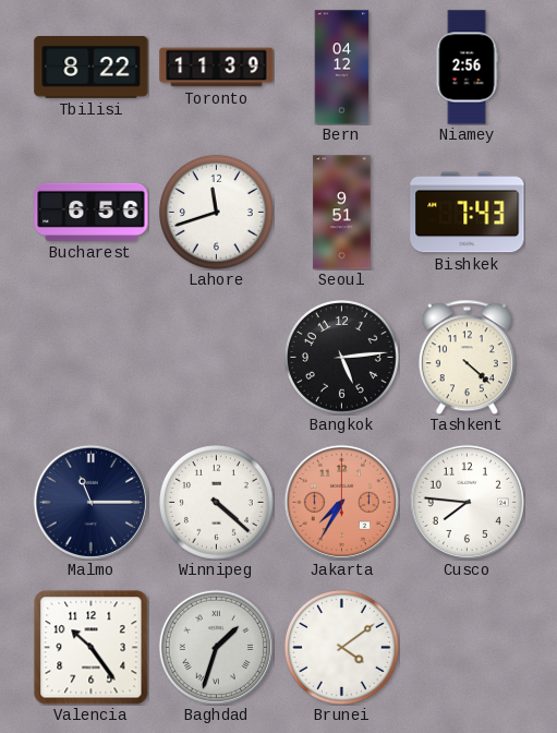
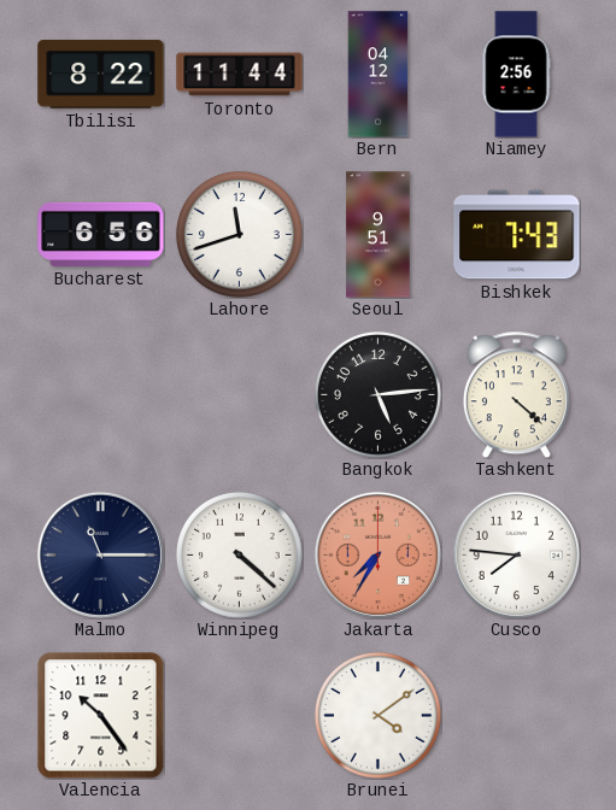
Toronto: 11:39 -> 11:44 (240, 75)
Baghdad: 1:33 -> none (216, 647)
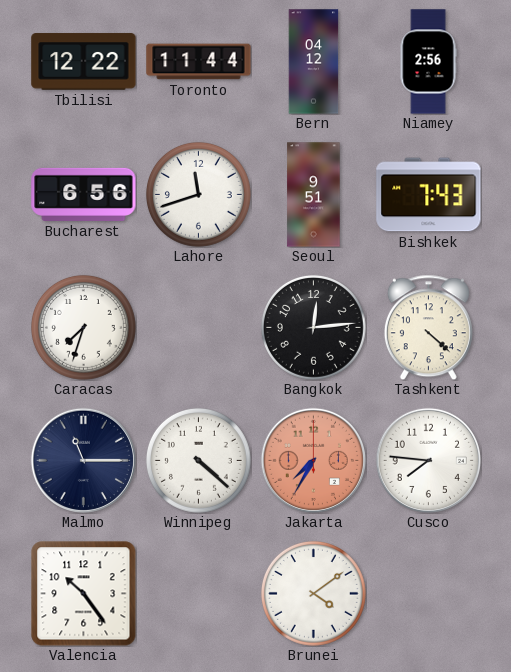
Tbilisi: 8:22 -> 12:22 (84, 62)
Caracas: none -> 7:33 (83, 327)
Bangkok: 5:14 -> 12:14 (313, 327)
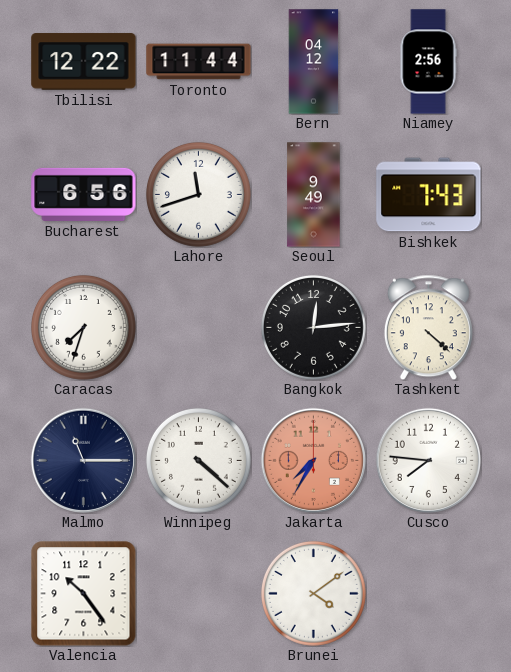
Seoul: 9:51 -> 9:49 (314, 195)
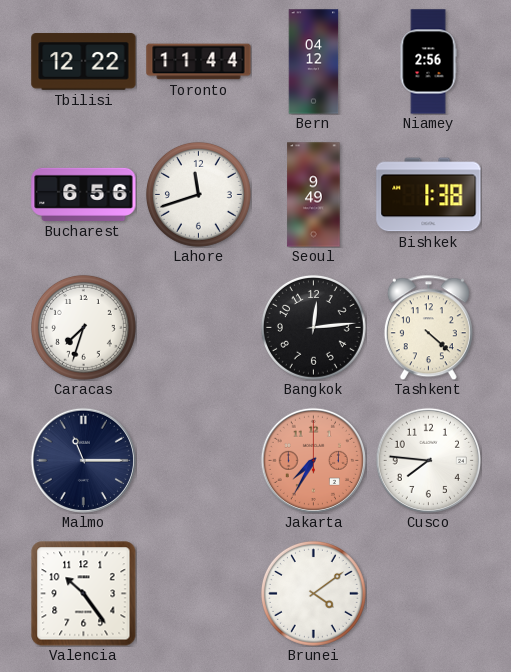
Bishkek: 7:43 -> 1:38 (429, 195)
Winnipeg: 4:22 -> none (198, 460)
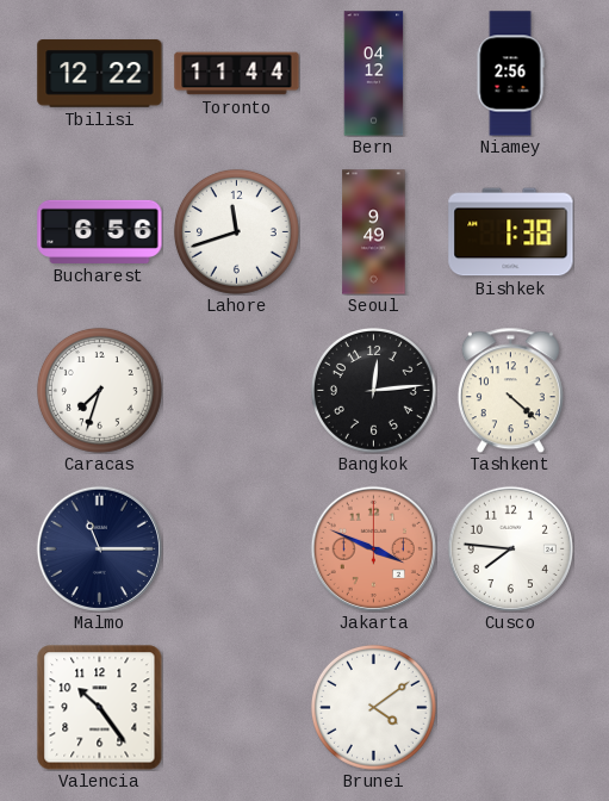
Jakarta: 7:35 -> 3:49 (373, 548)
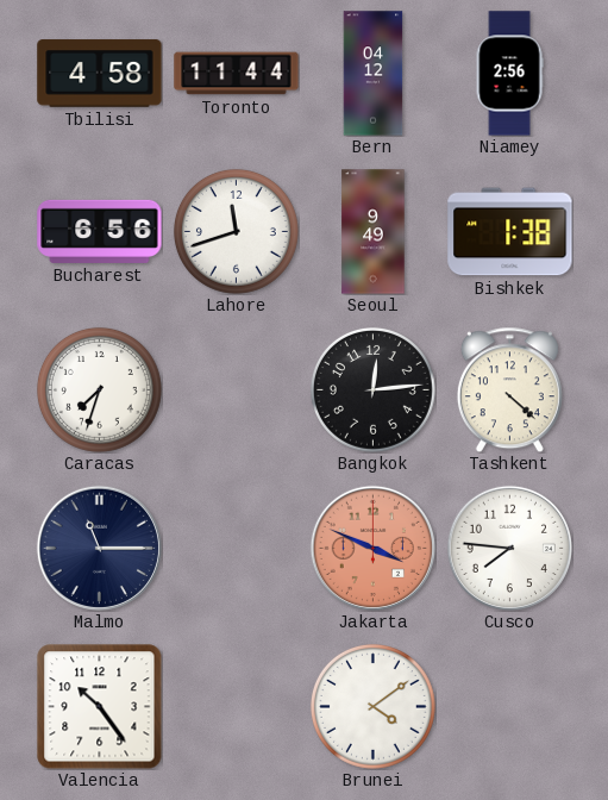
Tbilisi: 12:22 -> 4:58 (100, 74)
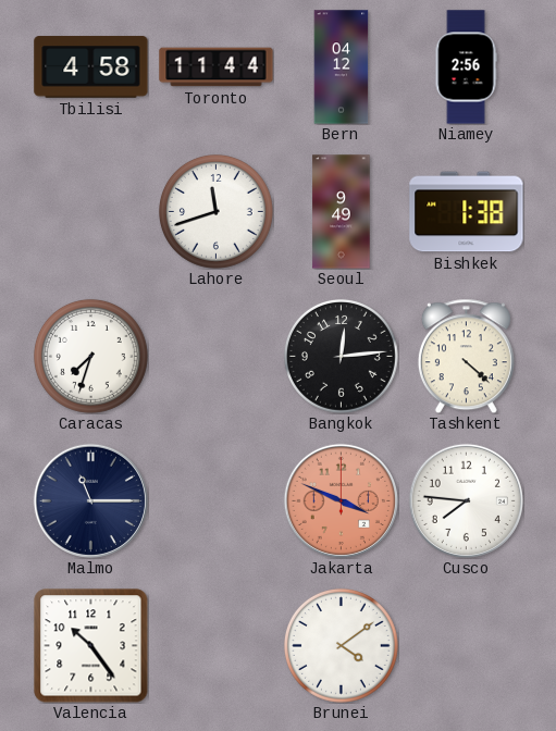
Bucharest: 6:56 -> none (100, 231)
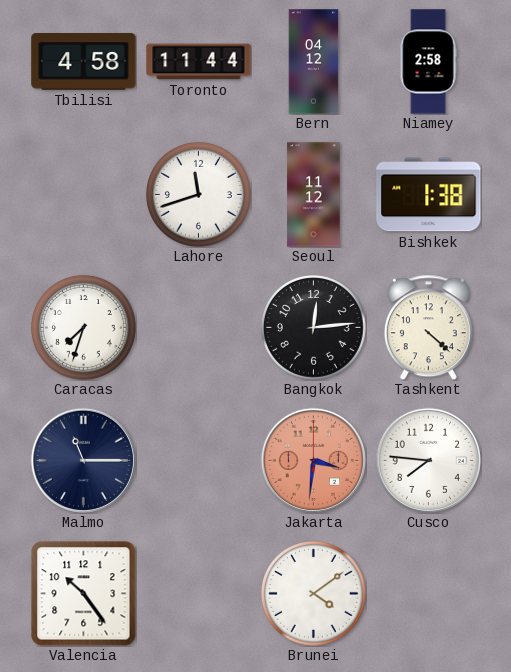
Niamey: 2:56 -> 2:58 (428, 62)
Seoul: 9:49 -> 11:12 (314, 195)
Jakarta: 3:49 -> 3:31 (313, 460)
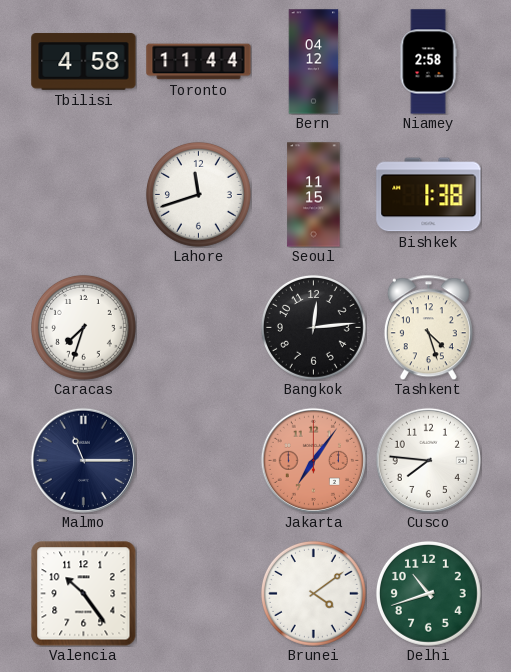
Seoul: 11:12 -> 11:15 (314, 195)
Tashkent: 4:22 -> 4:27 (428, 327)
Jakarta: 3:31 -> 7:06 (313, 460)
Delhi: none -> 10:42 (428, 593)
